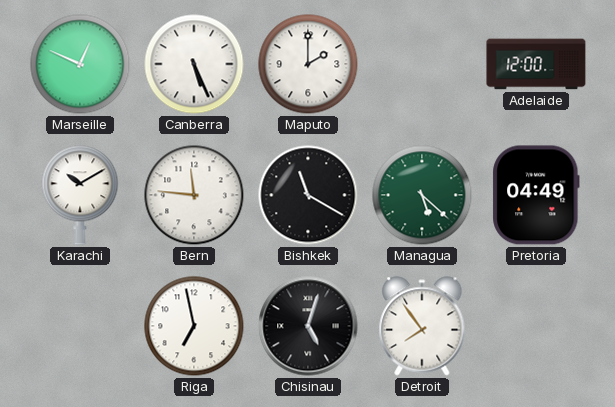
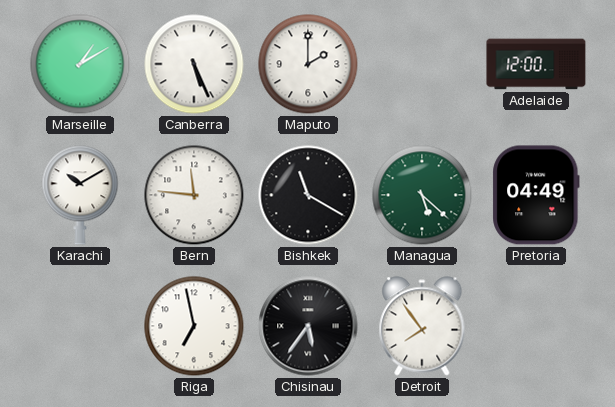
Marseille: 12:49 -> 1:10 (80, 64)
Chisinau: 5:03 -> 5:36 (308, 326)
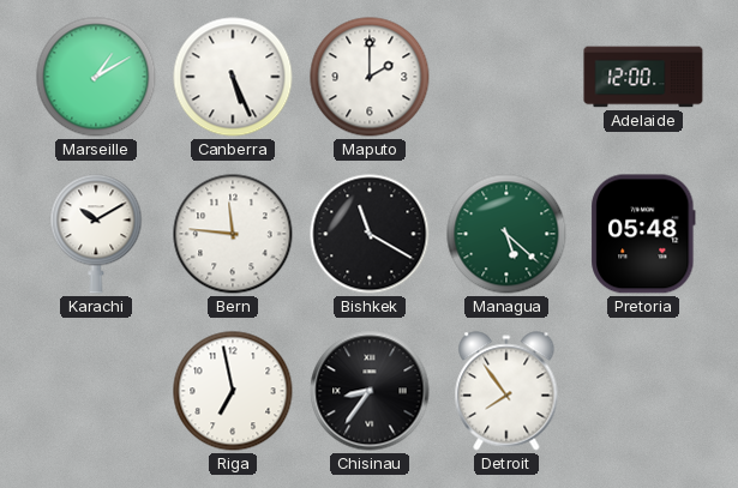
Pretoria: 04:49 -> 05:48 (643, 234)
Chisinau: 5:36 -> 8:36 (370, 391)
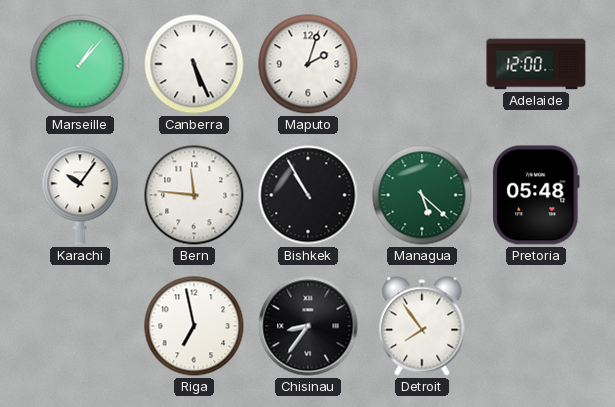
Marseille: 1:10 -> 1:07 (80, 64)
Maputo: 2:00 -> 2:03 (308, 64)
Karachi: 10:10 -> 10:06 (80, 195)
Bishkek: 11:20 -> 10:55 (308, 195)
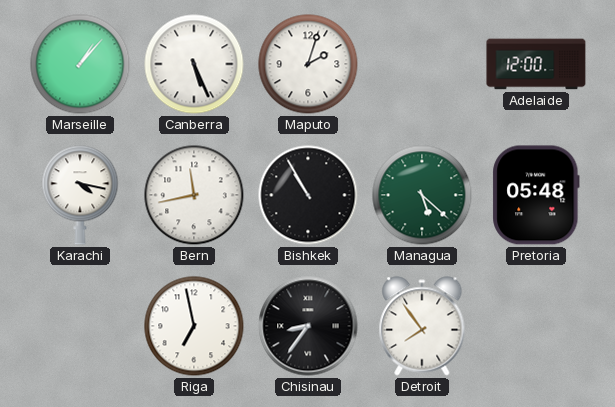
Karachi: 10:06 -> 4:17 (80, 195)
Bern: 11:46 -> 11:43 (194, 195)
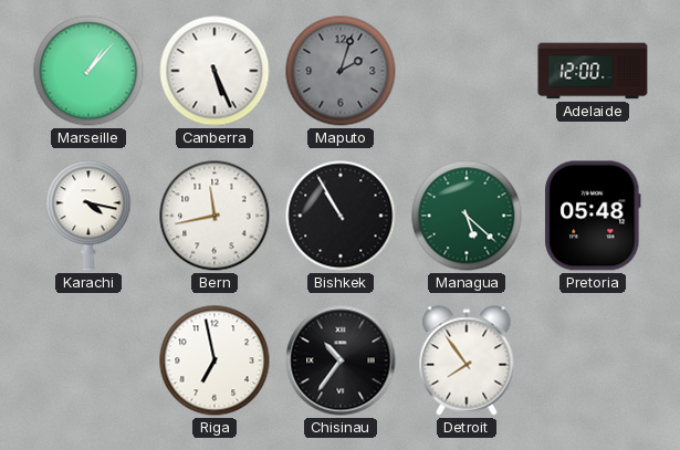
Maputo dial: white -> grey (341, 71)
Chisinau: 8:36 -> 10:36 (341, 360)
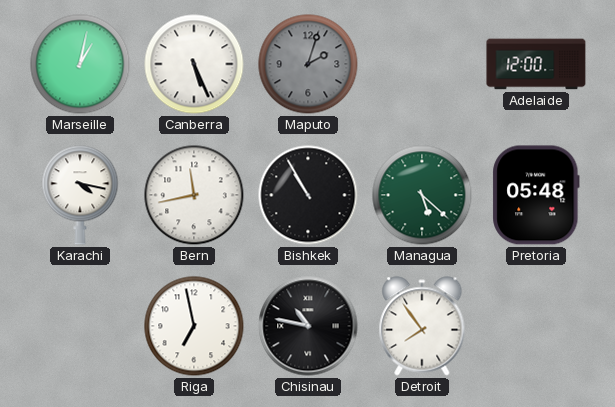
Marseille: 1:07 -> 1:02 (80, 64)
Chisinau: 10:36 -> 10:47 (308, 326)
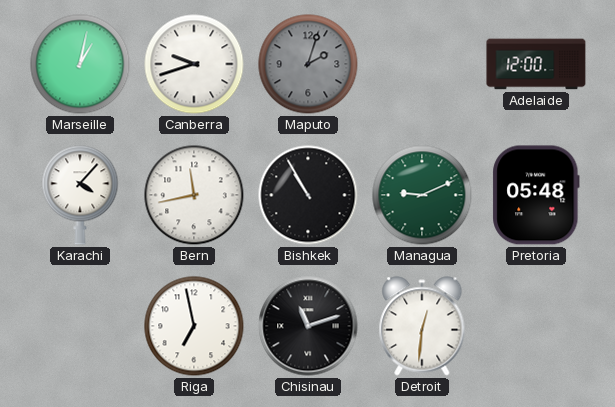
Canberra: 5:26 -> 9:42 (194, 64)
Karachi: 4:17 -> 4:07 (80, 195)
Managua: 5:22 -> 9:11 (422, 195)
Chisinau: 10:47 -> 11:12 (308, 326)
Detroit: 7:54 -> 12:31 (422, 326)
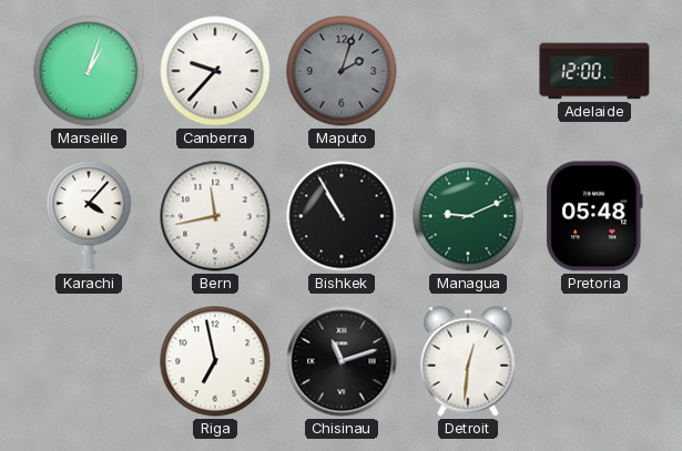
Marseille: 1:02 -> 1:03 (89, 71)
Canberra: 9:42 -> 9:37 (215, 71)
